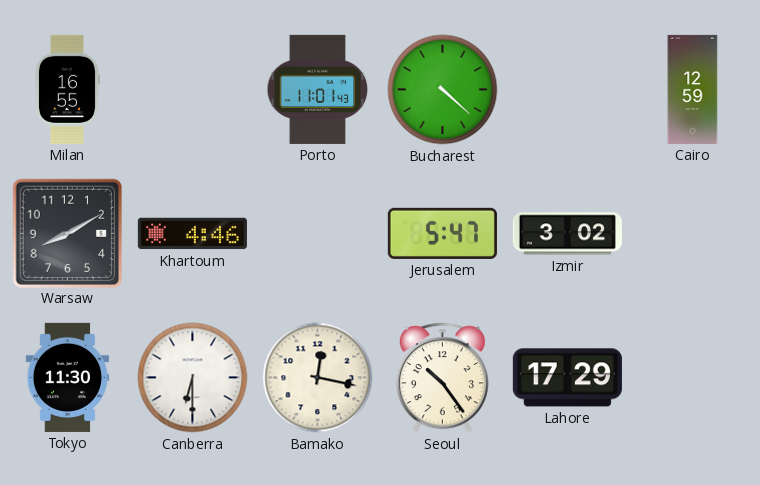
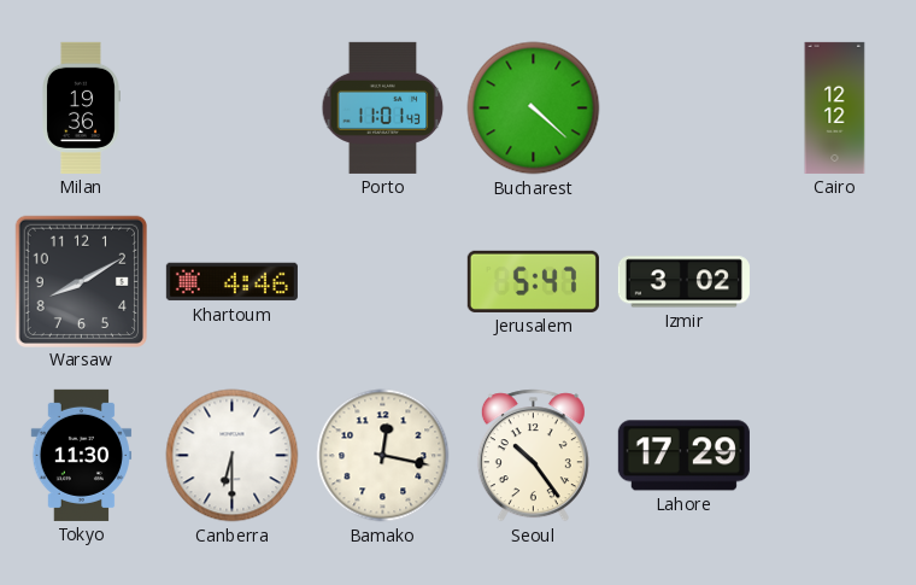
Milan: 16:55 -> 19:36 (82, 107)
Cairo: 12:59 -> 12:12 (835, 107)
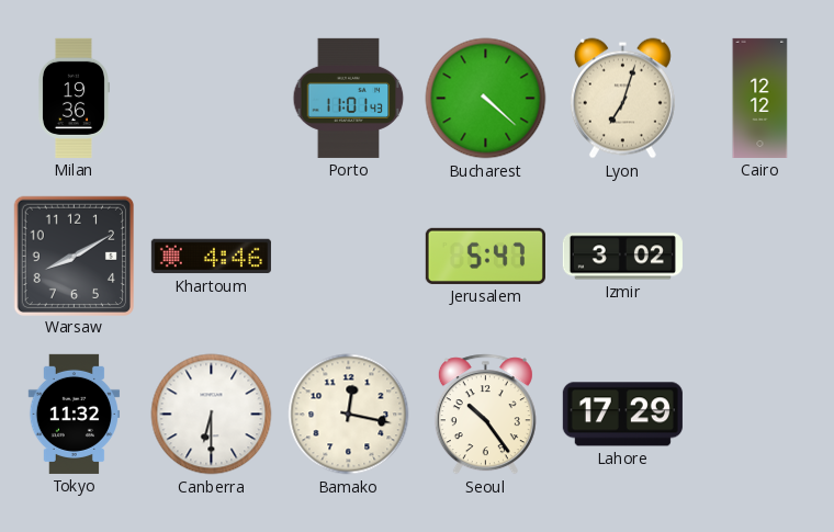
Lyon: none -> 7:03 (622, 99)
Tokyo: 11:30 -> 11:32 (75, 414)
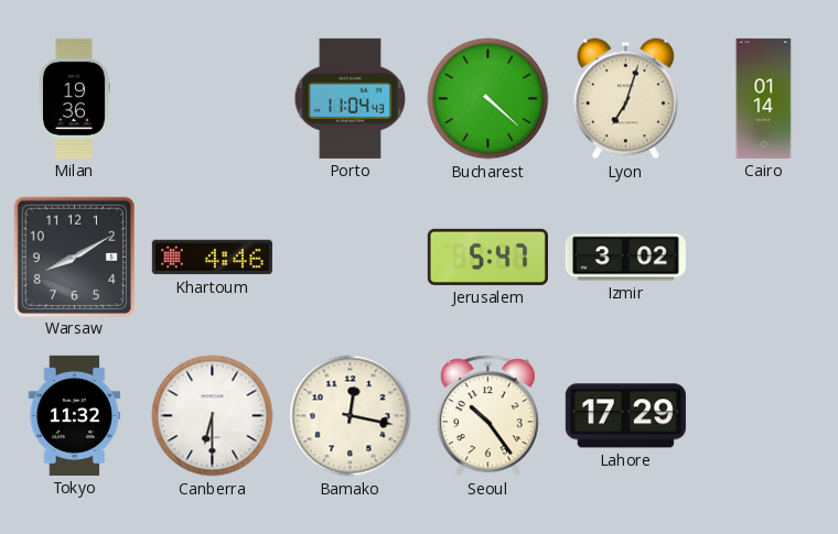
Porto: 11:01 -> 11:04 (351, 98)
Cairo: 12:12 -> 01:14 (764, 98)
